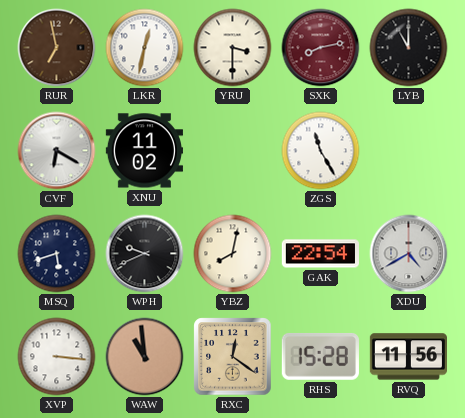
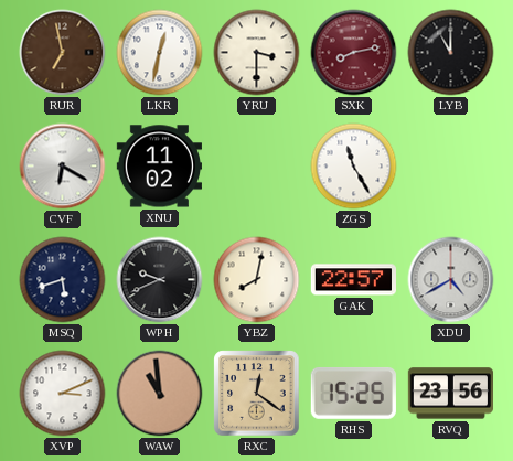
GAK: 22:54 -> 22:57 (353, 280)
XVP: 3:16 -> 3:11 (63, 394)
RHS: 15:28 -> 15:25 (353, 393)
RVQ: 11:56 -> 23:56 (450, 394)
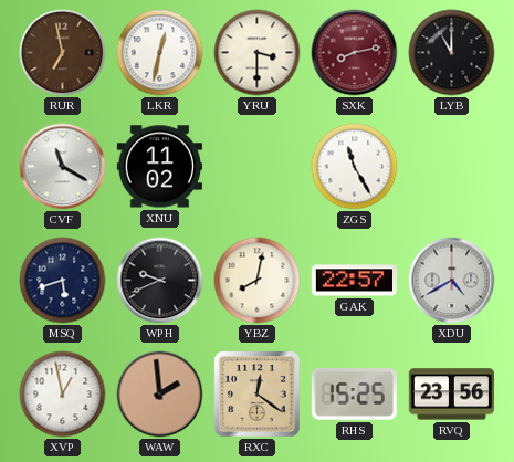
CVF: 6:20 -> 11:20 (63, 167)
XVP: 3:11 -> 12:58 (63, 395)
WAW: 10:59 -> 1:59 (160, 395)
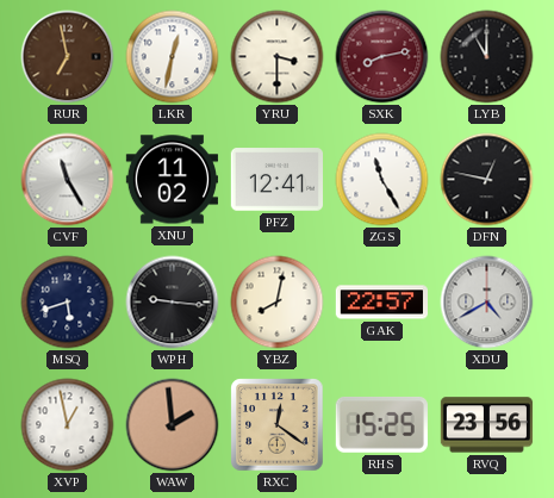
CVF: 11:20 -> 11:25 (68, 180)
PFZ: none -> 12:41 (276, 180)
DFN: none -> 12:47 (487, 180)
WPH: 9:41 -> 9:16 (173, 303)
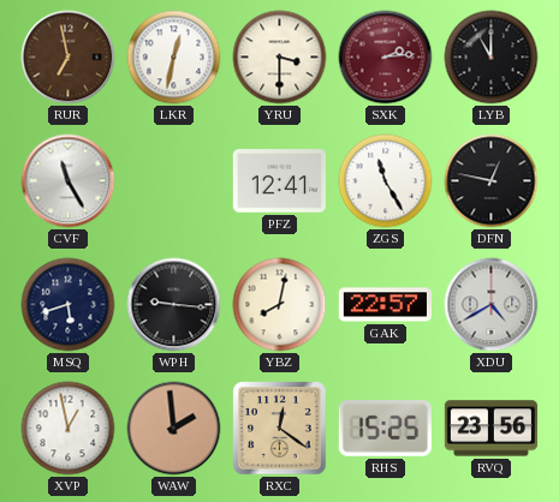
SXK: 8:13 -> 2:14 (386, 58)
XNU: 11:02 -> none (172, 180)
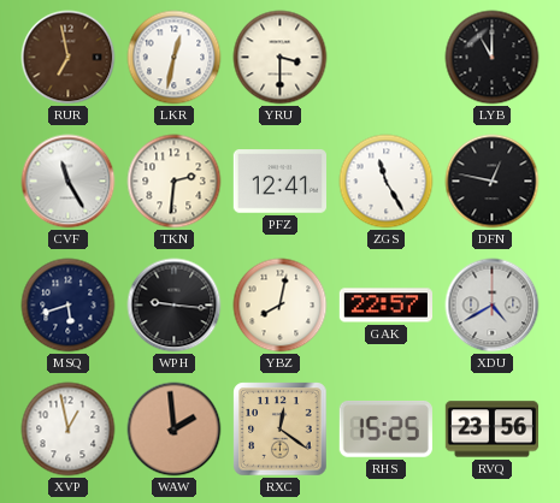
SXK: 2:14 -> none (386, 58)
TKN: none -> 2:31 (175, 182)
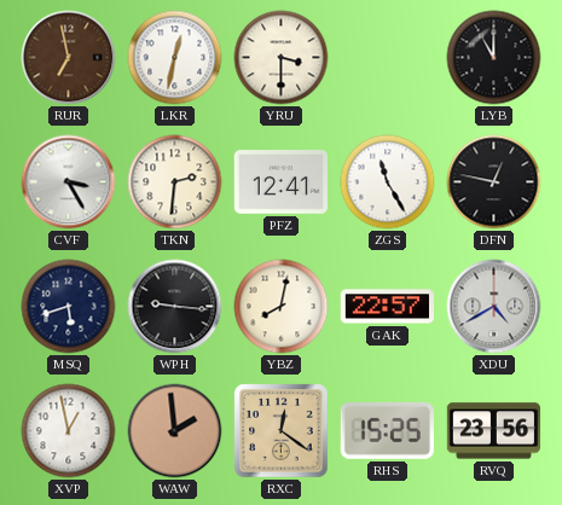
CVF: 11:25 -> 3:25 (69, 182)
